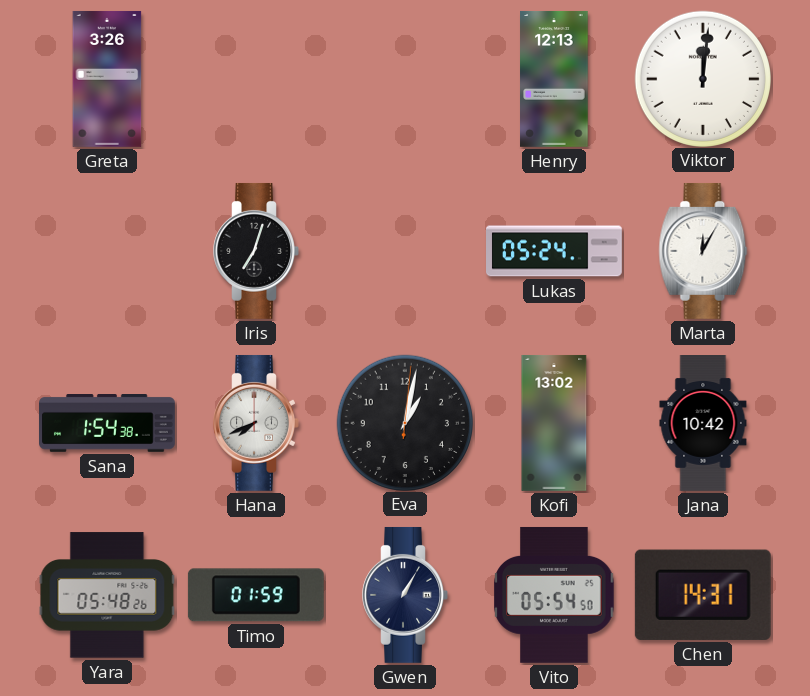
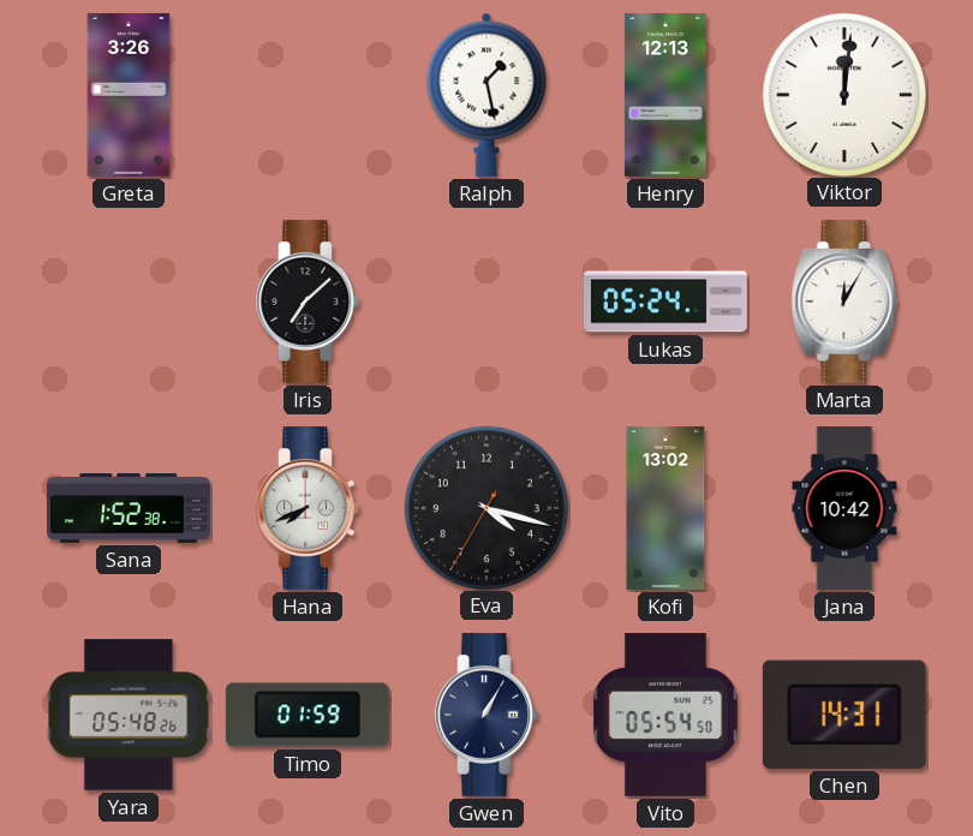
Ralph: none -> 1:28 (486, 95)
Iris: 7:03 -> 7:08 (308, 301)
Sana: 1:54 -> 1:52 (130, 509)
Eva: 1:02 -> 4:17 (485, 507)
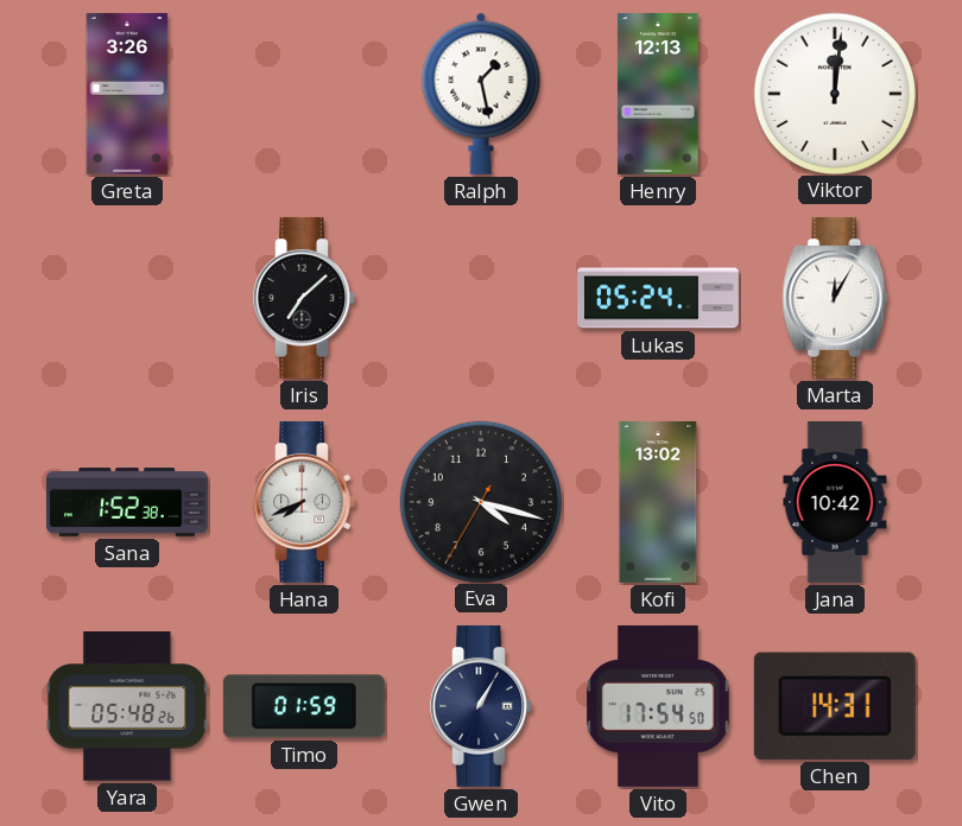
Vito: 05:54 -> 17:54 (658, 706)
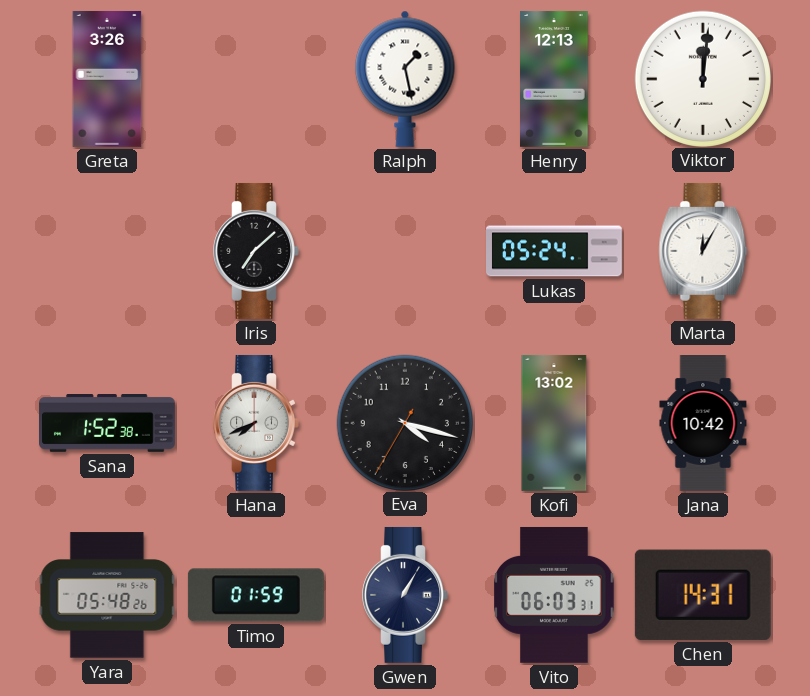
Vito: 17:54 -> 06:03 (554, 595)
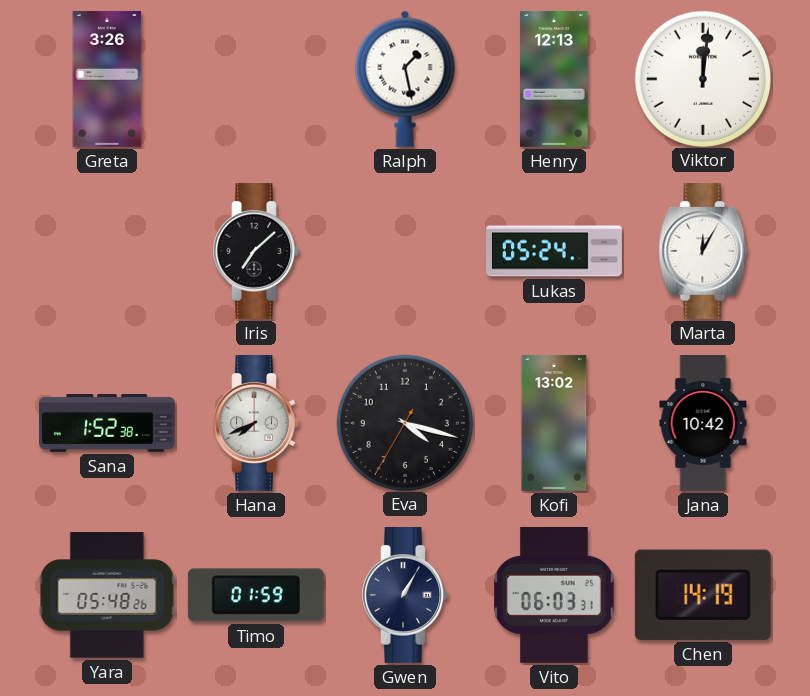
Chen: 14:31 -> 14:19 (703, 595)
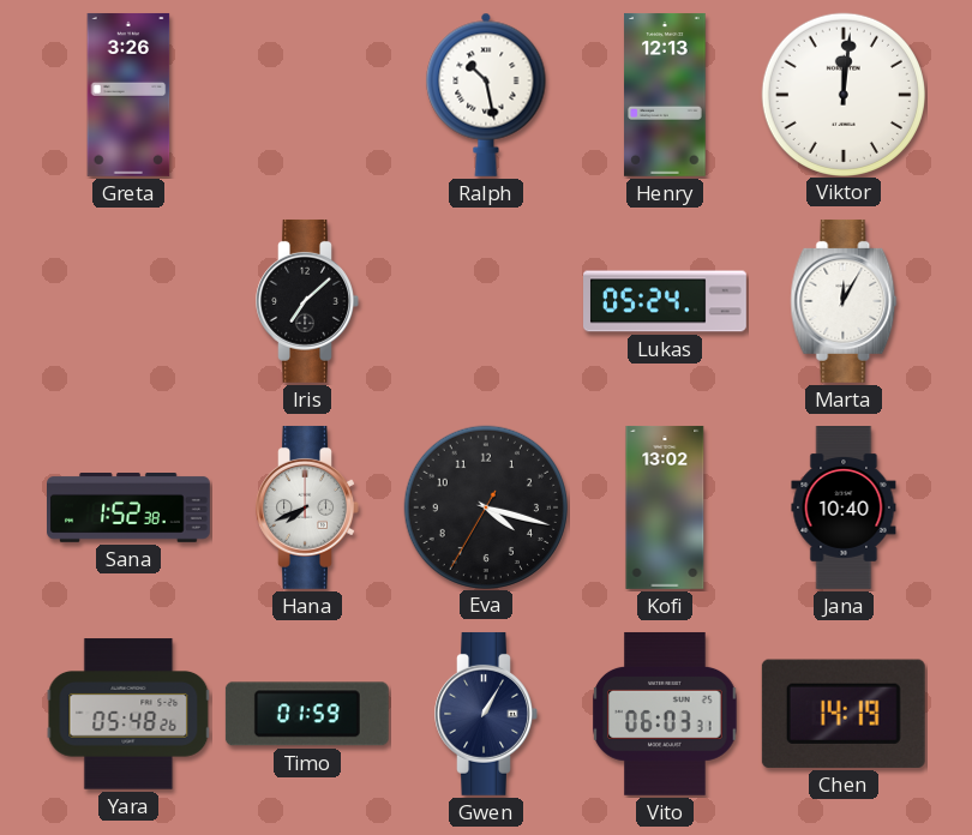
Ralph: 1:28 -> 10:28 (486, 95)
Jana: 10:42 -> 10:40 (844, 509)
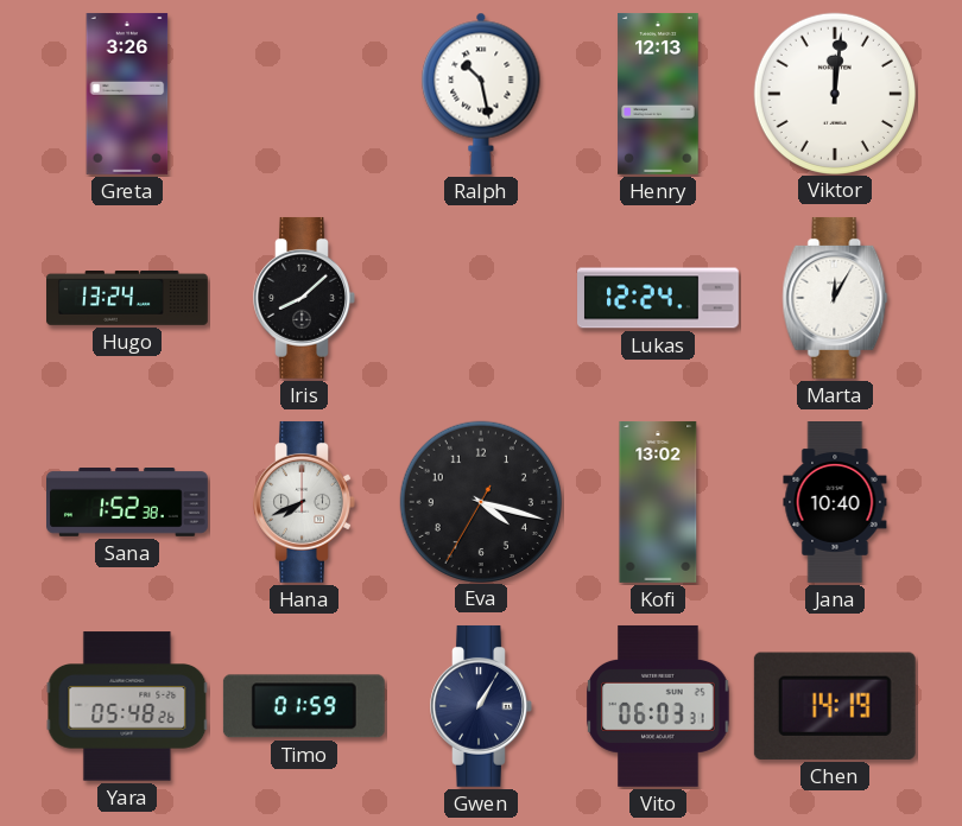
Hugo: none -> 13:24 (128, 299)
Iris: 7:08 -> 8:08 (304, 298)
Lukas: 05:24 -> 12:24 (659, 298)
